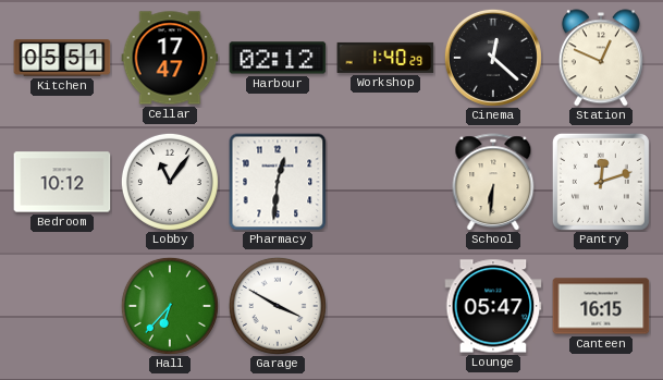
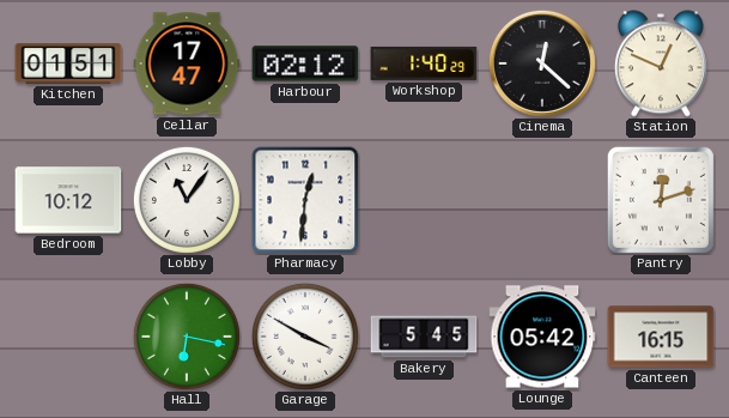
Kitchen: 05:51 -> 01:51 (68, 63)
School: 6:31 -> none (493, 182)
Hall: 6:37 -> 6:17 (187, 337)
Bakery: none -> 5:45 (424, 337)
Lounge: 05:47 -> 05:42 (542, 337)
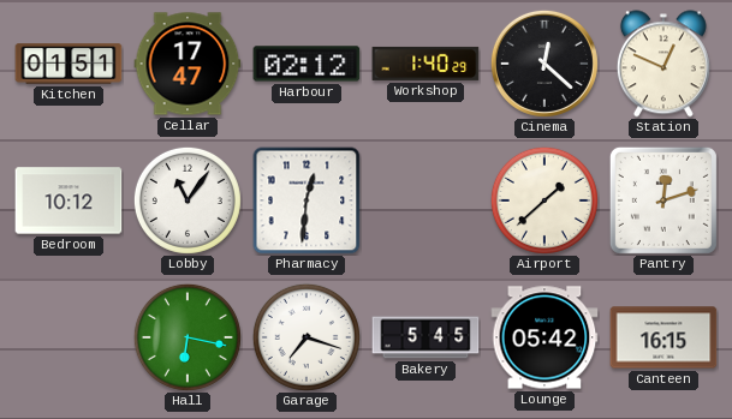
Airport: none -> 1:38 (544, 200)
Garage: 3:50 -> 7:18 (307, 337)
